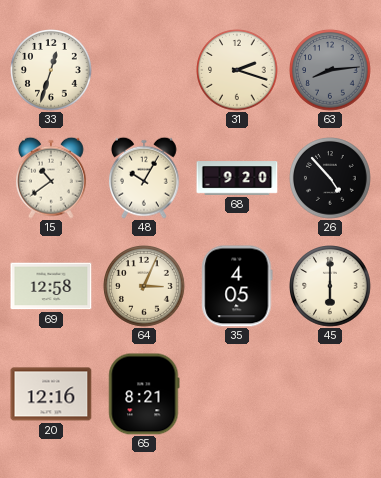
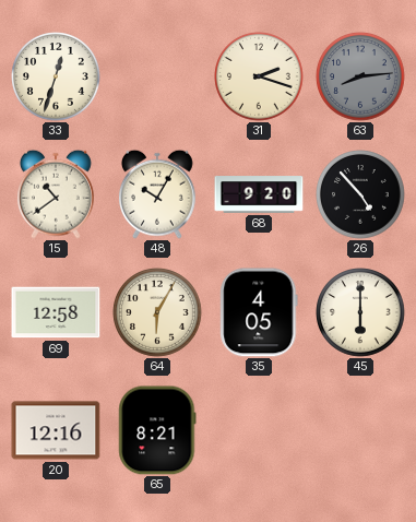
64: 3:04 -> 6:05 (157, 312)
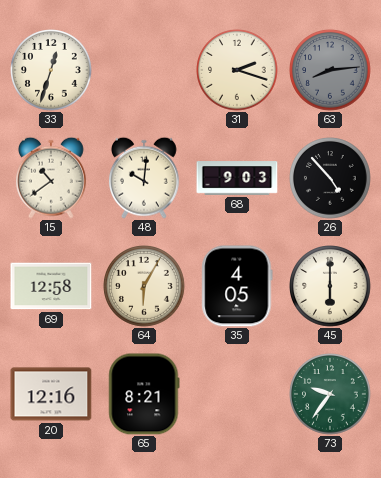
48: 10:05 -> 10:01 (144, 178)
68: 9:20 -> 9:03 (237, 178)
73: none -> 9:36 (330, 394)
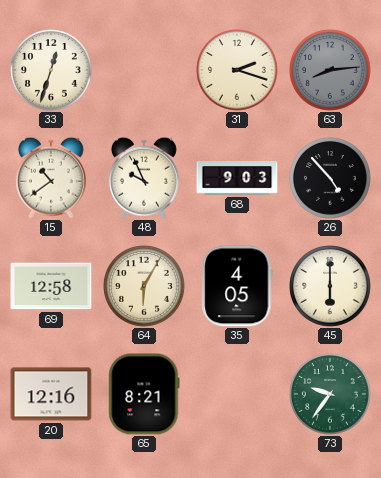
48: 10:01 -> 9:56 (144, 178)
